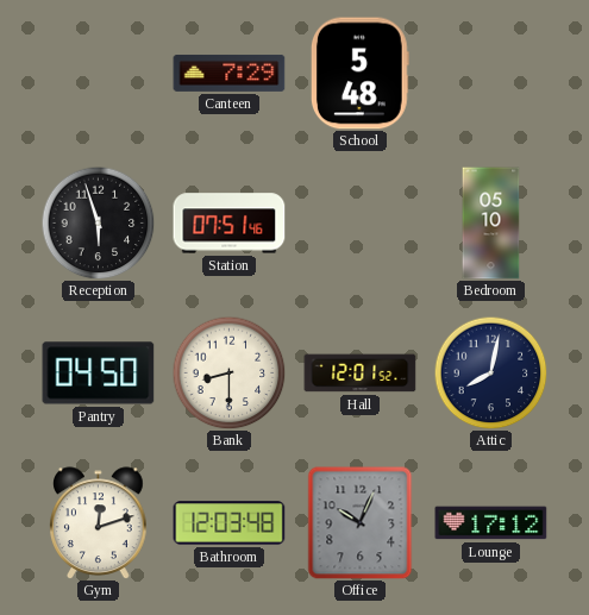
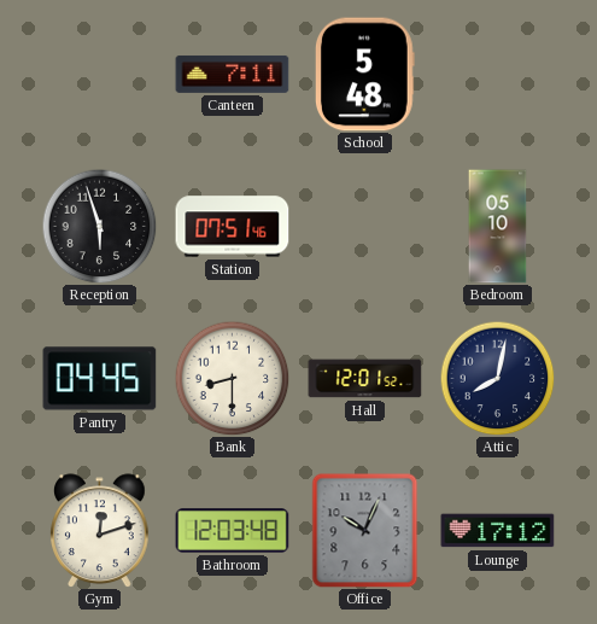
Canteen: 7:29 -> 7:11 (233, 74)
Pantry: 04:50 -> 04:45 (100, 379)
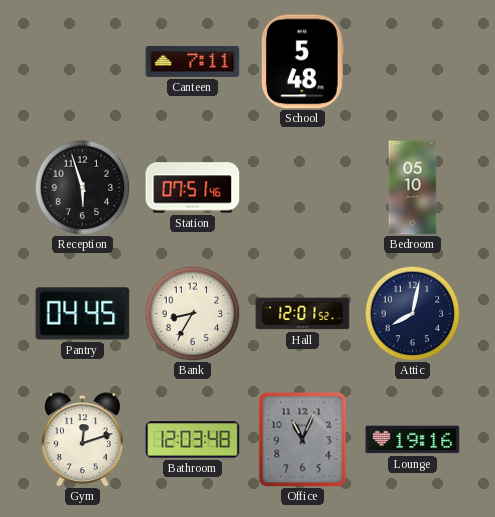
Bank: 8:30 -> 8:35 (192, 313)
Office: 10:04 -> 11:04 (303, 440)
Lounge: 17:12 -> 19:16 (413, 440)
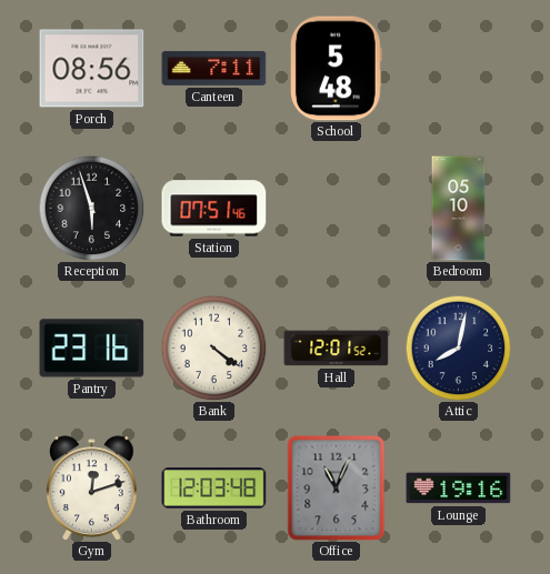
Porch: none -> 08:56 (92, 69)
Pantry: 04:45 -> 23:16 (92, 349)
Bank: 8:35 -> 4:21 (213, 348)
